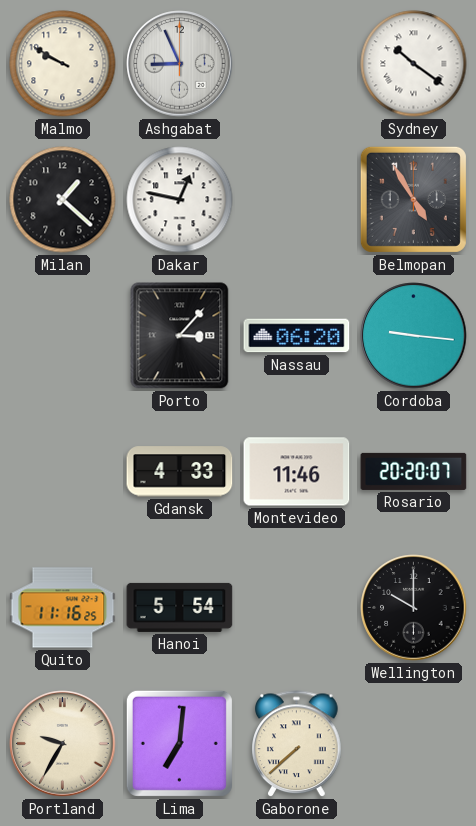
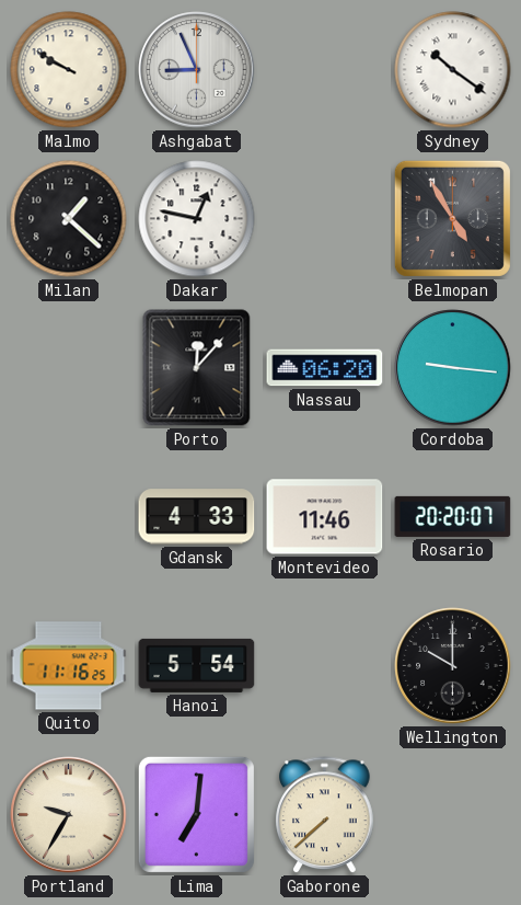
Porto: 3:07 -> 12:07 (197, 368)
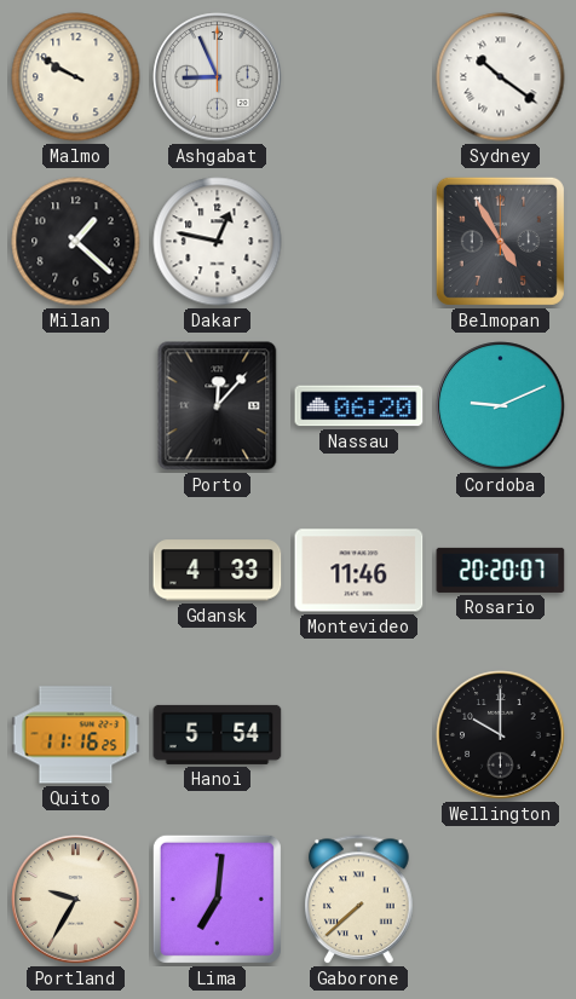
Cordoba: 9:16 -> 9:11 (501, 406)
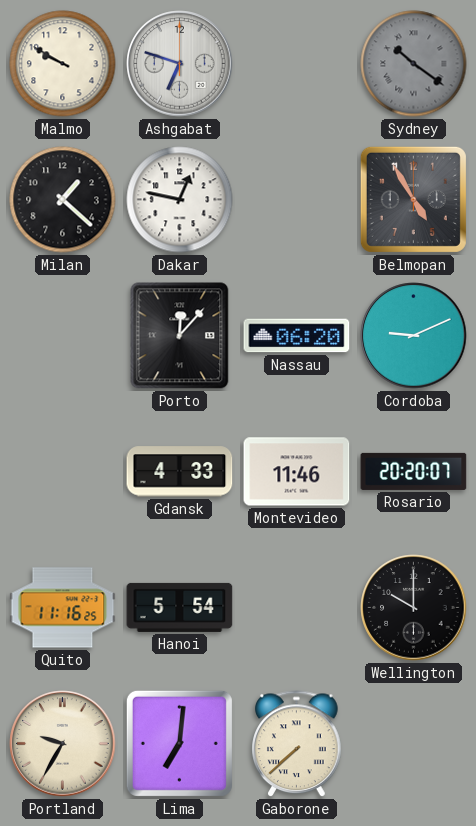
Ashgabat: 8:56 -> 6:48 (180, 64)
Sydney dial: white -> grey (414, 64)
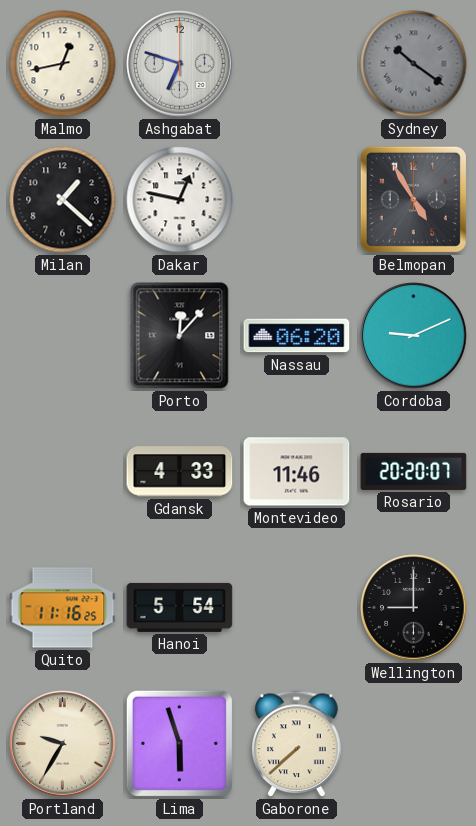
Malmo: 9:50 -> 12:43 (63, 64)
Wellington: 10:00 -> 9:00 (414, 608)
Lima: 7:01 -> 5:57 (179, 743)
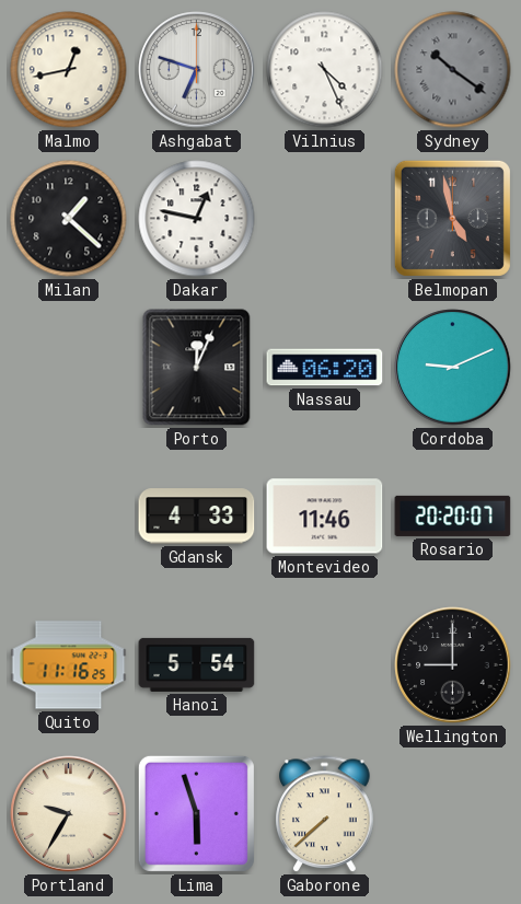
Vilnius: none -> 4:26 (325, 70)
Belmopan: 4:55 -> 4:58 (452, 218)
Porto: 12:07 -> 12:04 (197, 368)
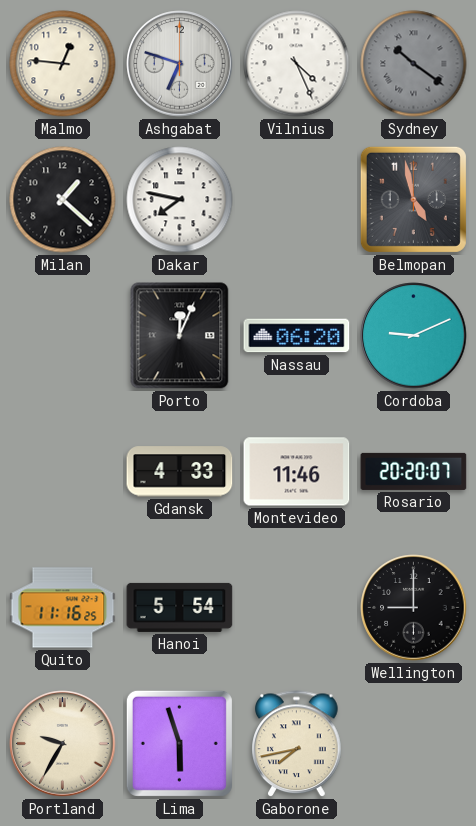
Malmo: 12:43 -> 12:46 (63, 64)
Dakar: 12:47 -> 7:47 (180, 200)
Gaborone: 7:38 -> 7:43 (297, 744)
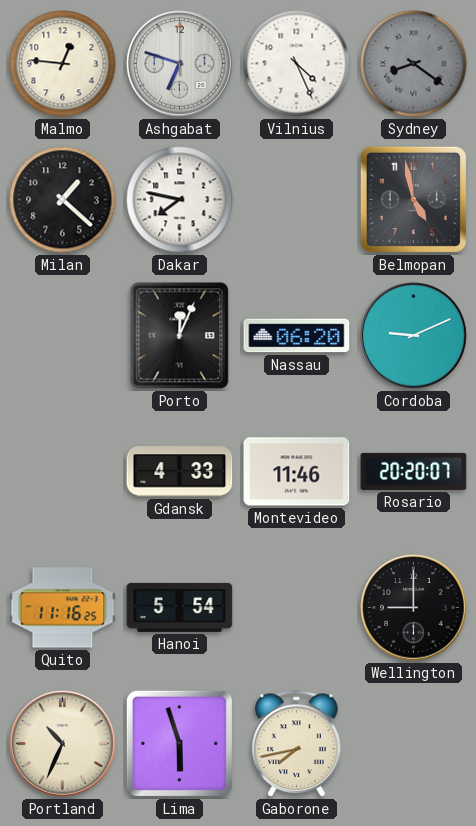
Sydney: 10:21 -> 8:21 (414, 64)
Portland: 9:35 -> 10:34 (63, 744)
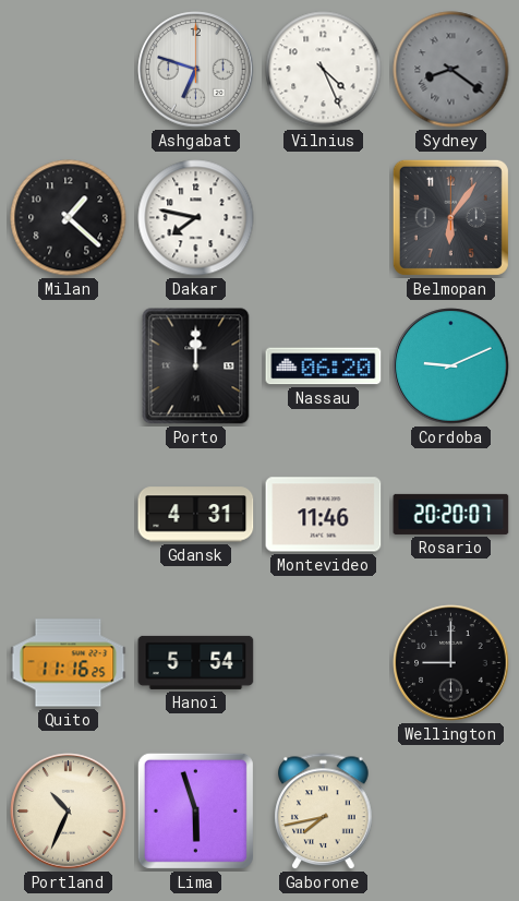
Malmo: 12:46 -> none (63, 64)
Belmopan: 4:58 -> 6:06 (450, 217)
Porto: 12:04 -> 12:00 (196, 367)
Gdansk: 4:33 -> 4:31 (196, 515)
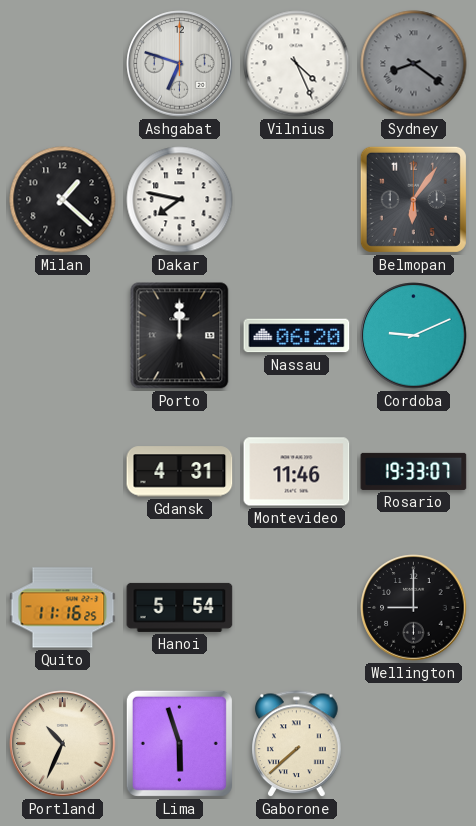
Rosario: 20:20 -> 19:33 (414, 471)
Gaborone: 7:43 -> 7:38 (297, 744)
